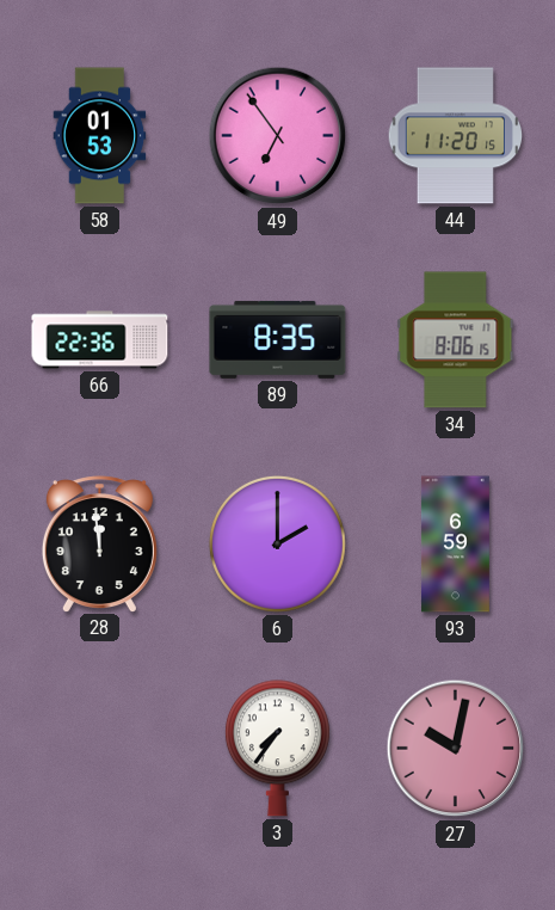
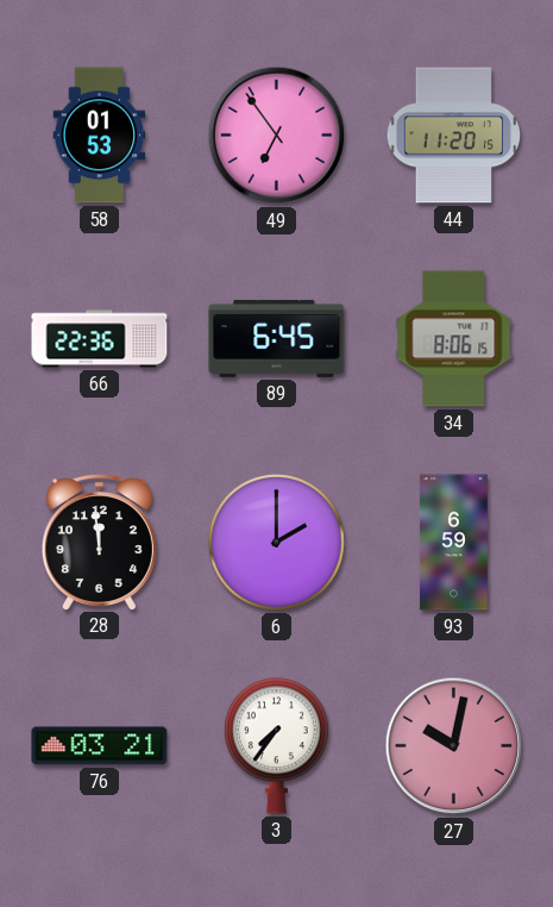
89: 8:35 -> 6:45 (277, 338)
76: none -> 03:21 (100, 746)
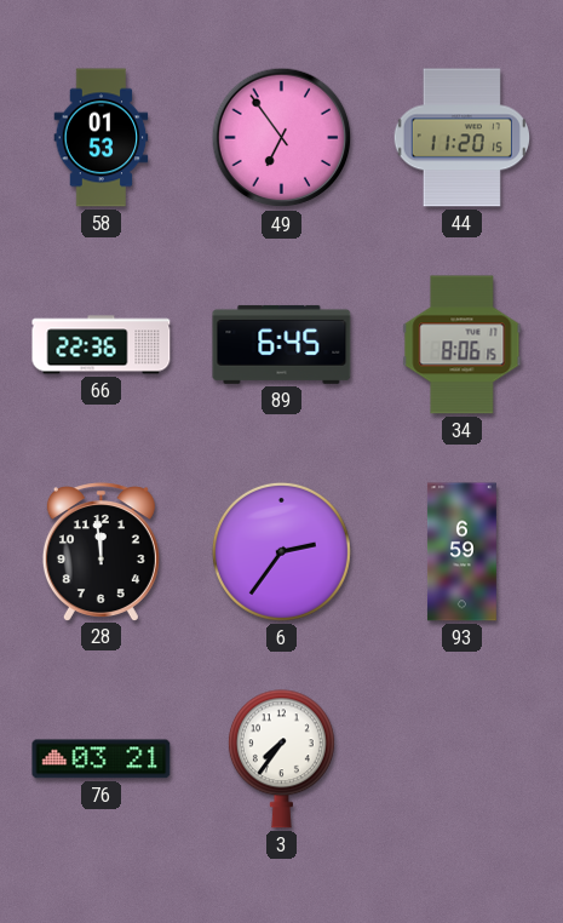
6: 2:00 -> 2:36 (281, 551)
27: 10:02 -> none (454, 746)
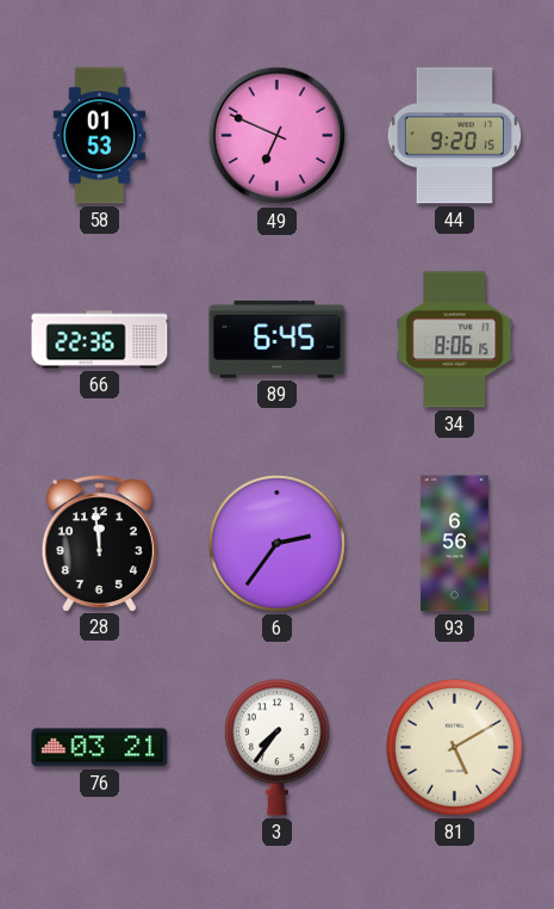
49: 6:54 -> 6:49 (278, 136)
44: 11:20 -> 9:20 (454, 136)
93: 6:59 -> 6:56 (454, 544)
81: none -> 5:10 (454, 747)
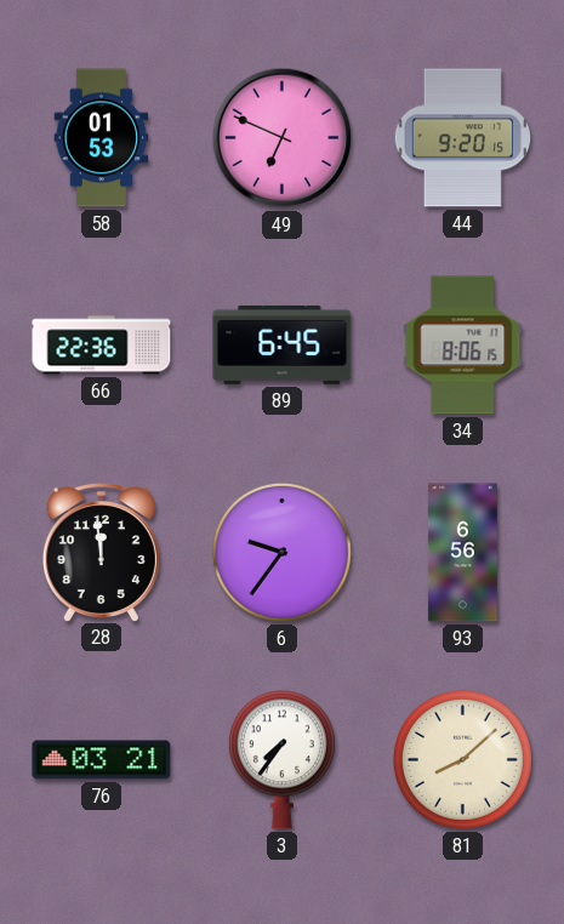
6: 2:36 -> 9:36 (281, 552)
81: 5:10 -> 8:08 (462, 759)
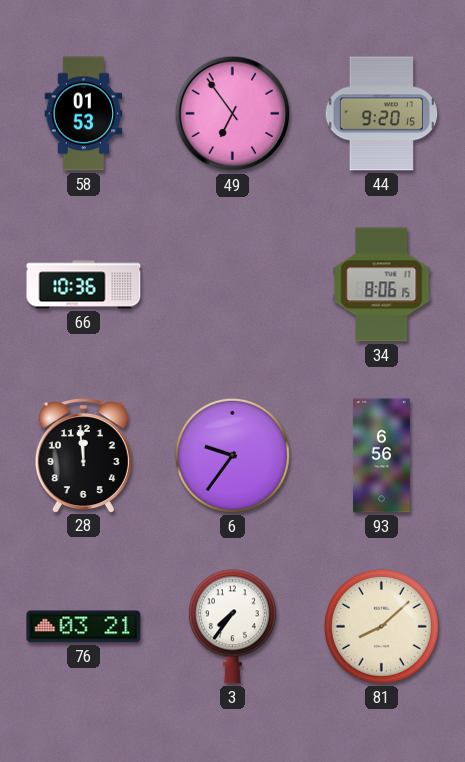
49: 6:49 -> 6:54 (233, 114)
66: 22:36 -> 10:36 (84, 285)
89: 6:45 -> none (283, 344)
